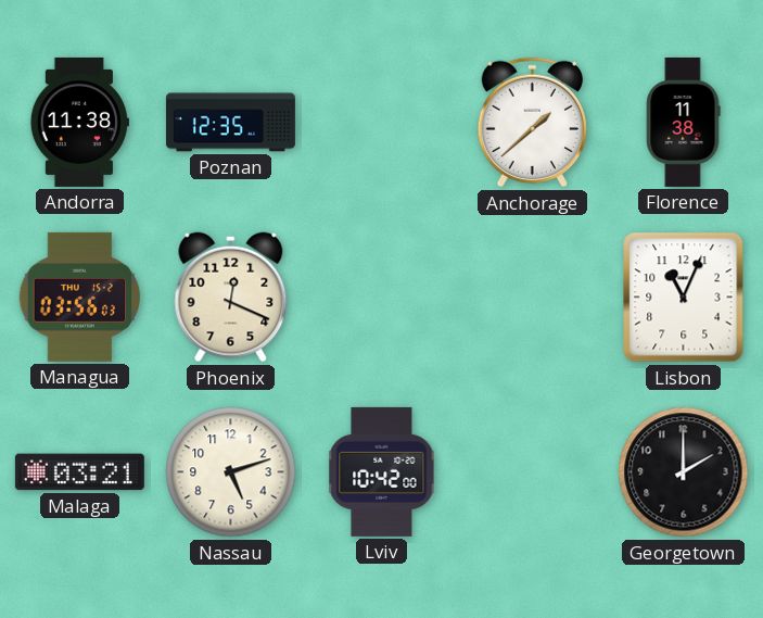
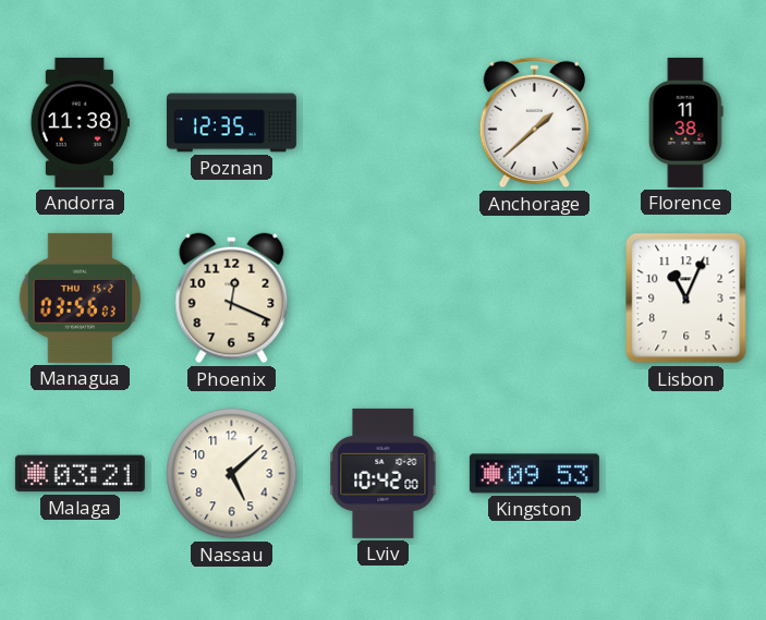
Nassau: 5:12 -> 5:08 (232, 474)
Kingston: none -> 09:53 (534, 474)
Georgetown: 2:00 -> none (684, 472)
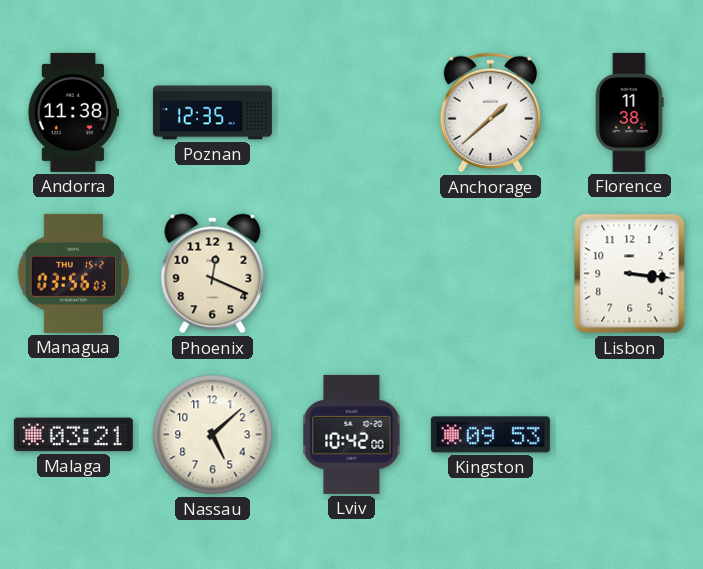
Lisbon: 11:04 -> 3:16 (630, 274)
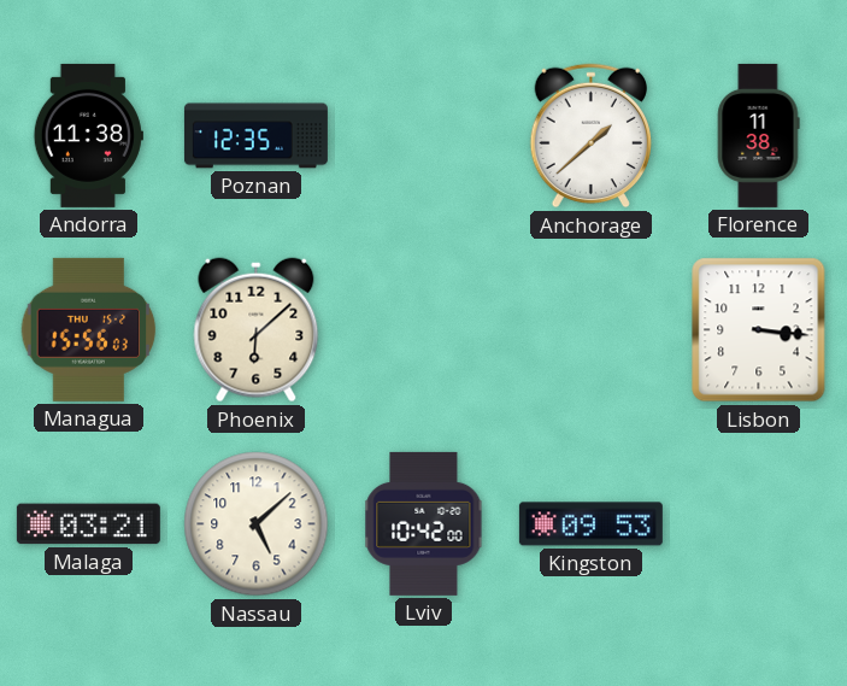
Managua: 03:56 -> 15:56 (89, 329)
Phoenix: 12:19 -> 6:08 (257, 330)
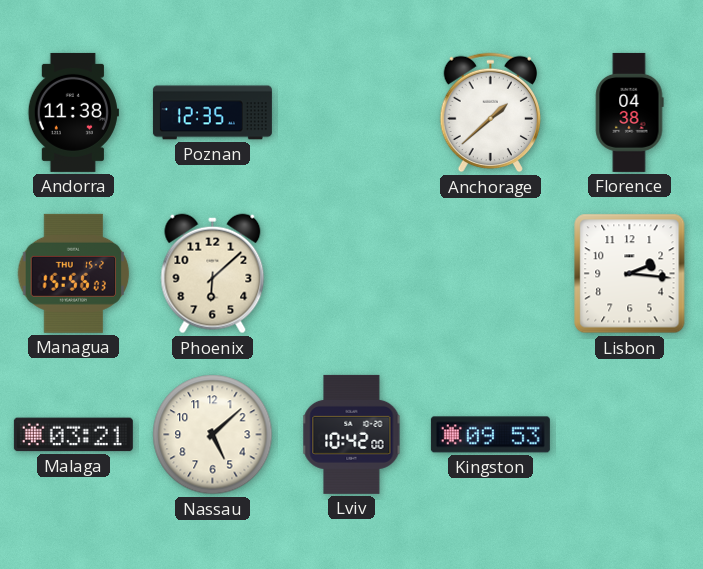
Florence: 11:38 -> 04:38 (629, 112)
Lisbon: 3:16 -> 2:16 (630, 274)
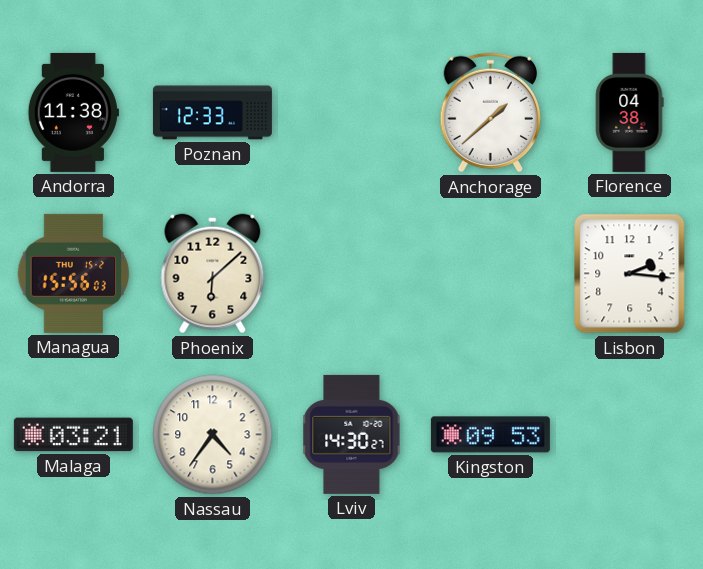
Poznan: 12:35 -> 12:33 (212, 113)
Nassau: 5:08 -> 4:36 (213, 435)
Lviv: 10:42 -> 14:30 (352, 434)
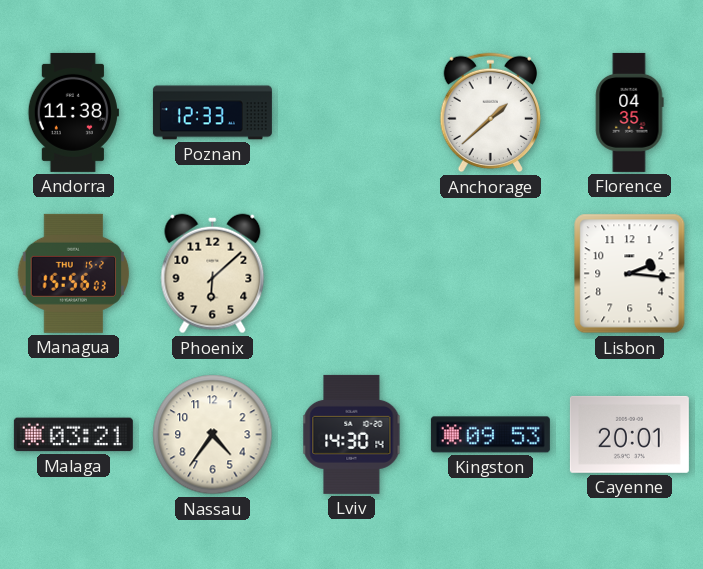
Florence: 04:38 -> 04:35 (629, 112)
Lviv: 14:30:27 -> 14:30:14 (352, 434)
Cayenne: none -> 20:01 (629, 434)
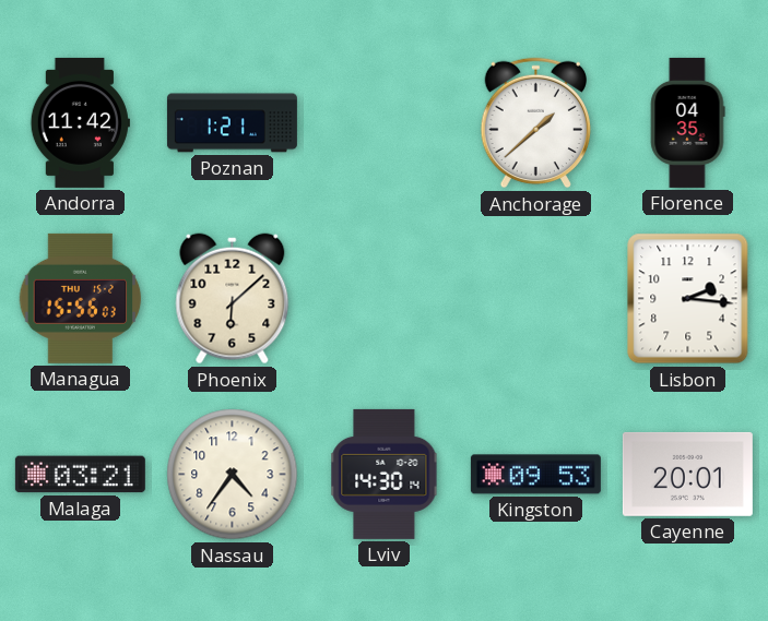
Andorra: 11:38 -> 11:42 (80, 122)
Poznan: 12:33 -> 1:21 (232, 123)
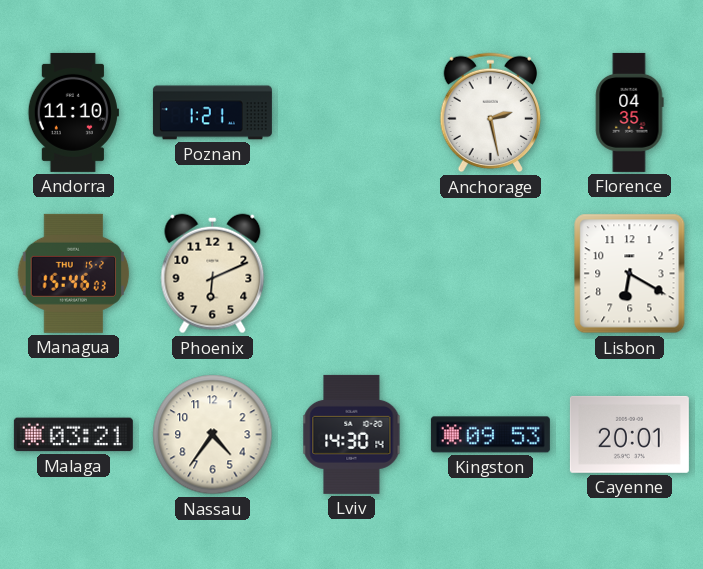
Andorra: 11:42 -> 11:10 (73, 112)
Anchorage: 1:38 -> 2:28 (491, 113)
Managua: 15:56 -> 15:46 (74, 273)
Phoenix: 6:08 -> 6:11 (213, 274)
Lisbon: 2:16 -> 6:20 (630, 274)
